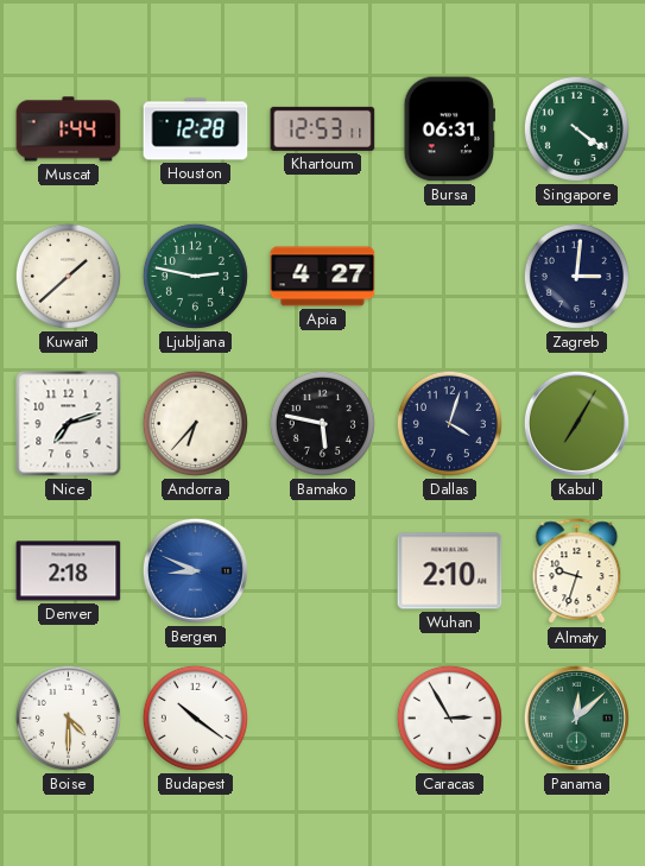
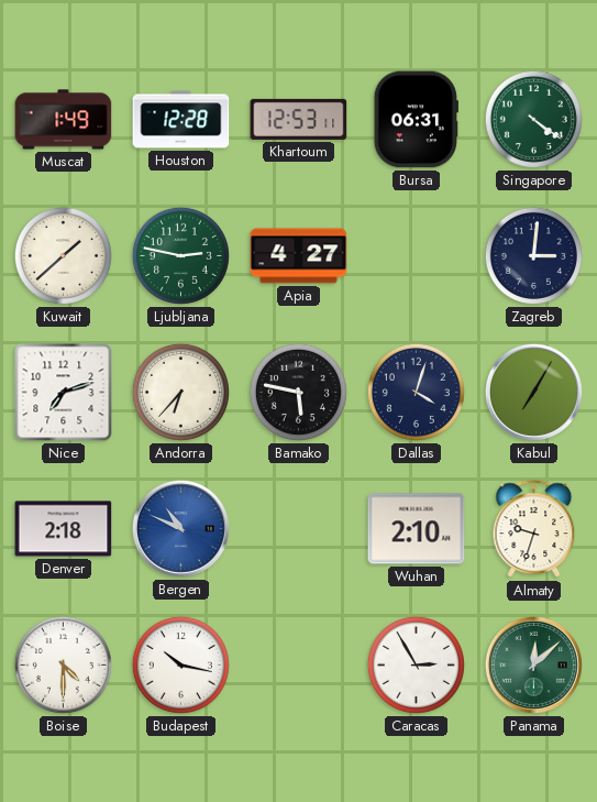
Muscat: 1:44 -> 1:49 (64, 120)
Bergen: 8:49 -> 10:49 (180, 528)
Budapest: 10:21 -> 10:17 (180, 664)
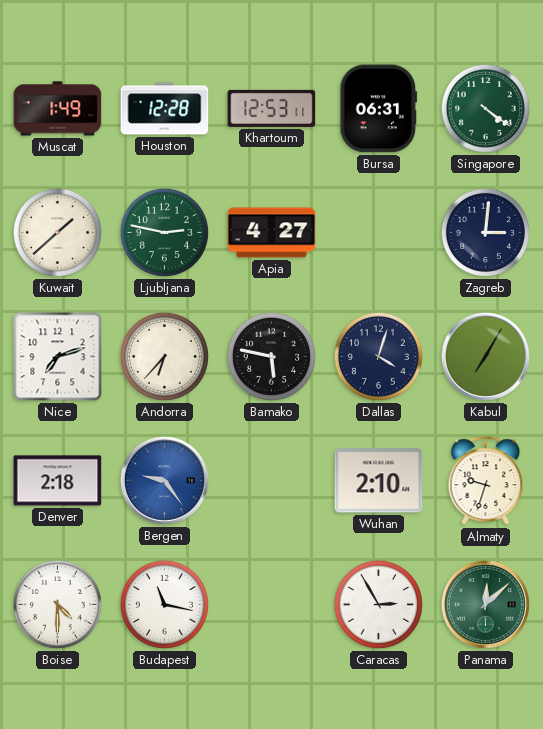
Bergen: 10:49 -> 9:24 (164, 480)
Budapest: 10:17 -> 11:17 (164, 604)
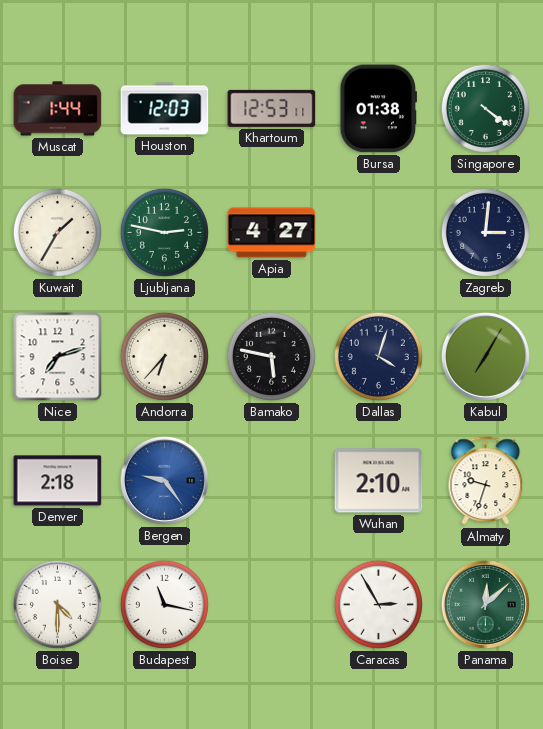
Muscat: 1:49 -> 1:44 (58, 109)
Houston: 12:28 -> 12:03 (165, 109)
Bursa: 06:31 -> 01:38 (379, 109)
Kuwait: 1:38 -> 1:35 (57, 232)
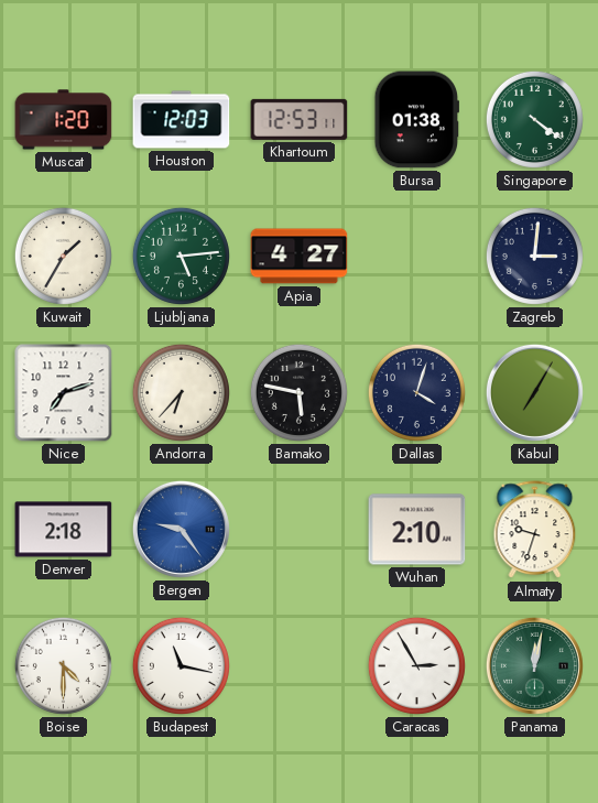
Muscat: 1:44 -> 1:20 (64, 120)
Ljubljana: 2:47 -> 5:14 (181, 256)
Panama: 12:08 -> 12:02 (534, 665)
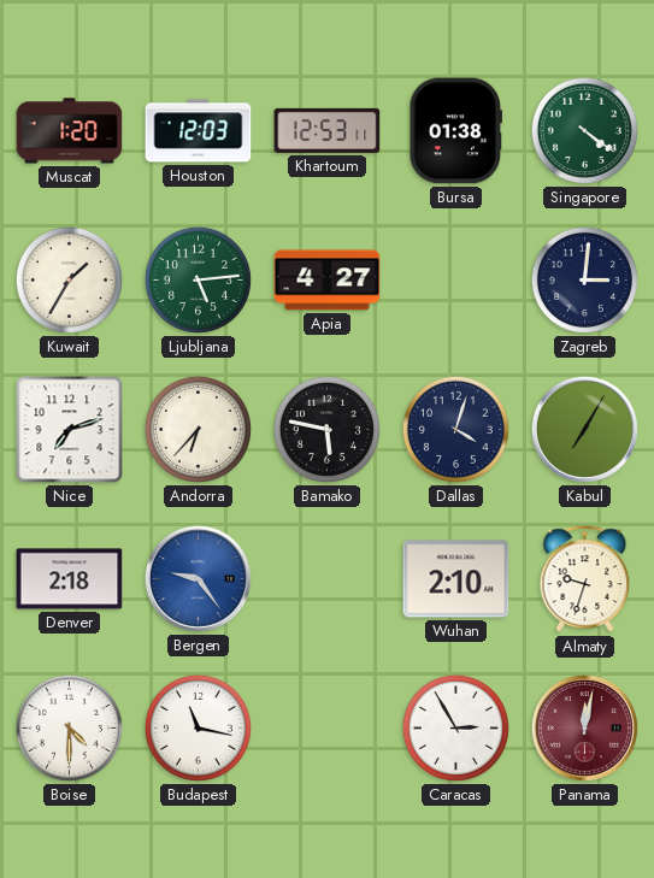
Panama dial: green -> burgundy (584, 727)
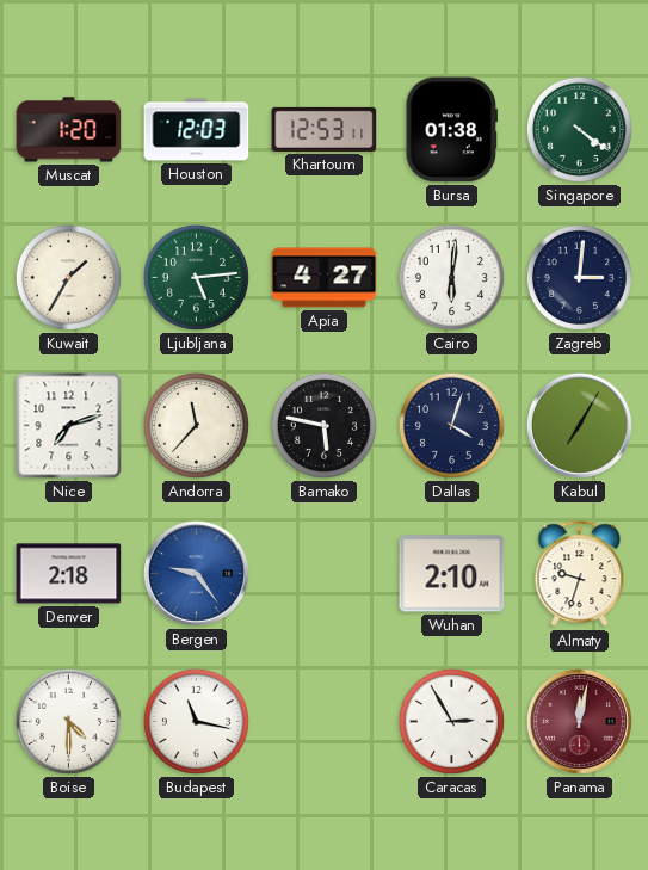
Cairo: none -> 6:01 (451, 277)
Andorra: 6:37 -> 11:37 (196, 425)
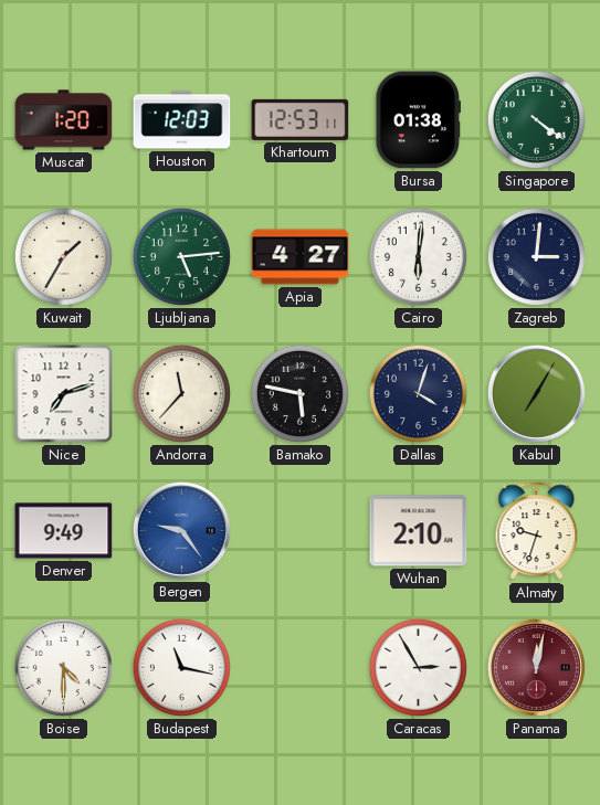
Denver: 2:18 -> 9:49 (64, 531)
